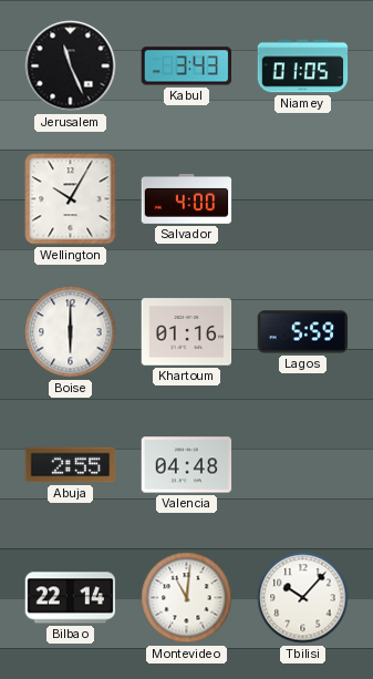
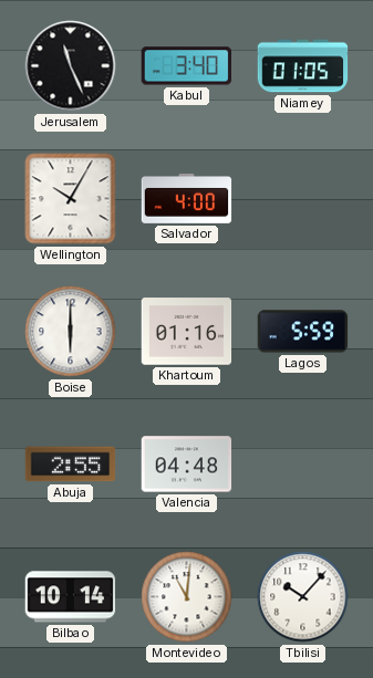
Kabul: 3:43 -> 3:40 (186, 66)
Bilbao: 22:14 -> 10:14 (71, 597)
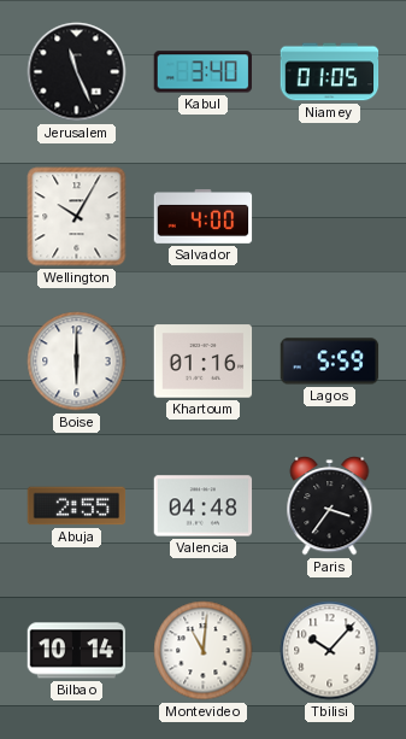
Paris: none -> 3:36 (330, 506)
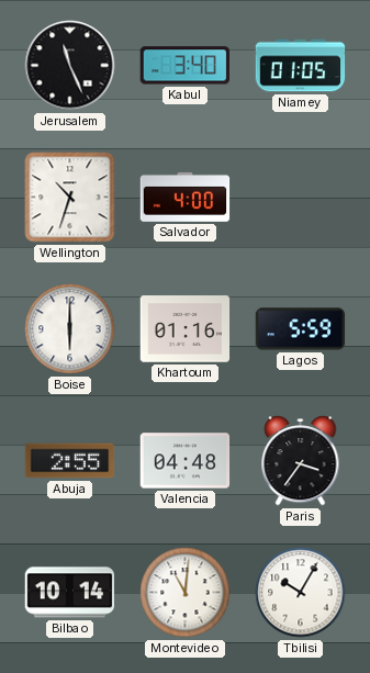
Wellington: 10:05 -> 10:33 (70, 198)
Tbilisi: 10:07 -> 10:05 (301, 593)
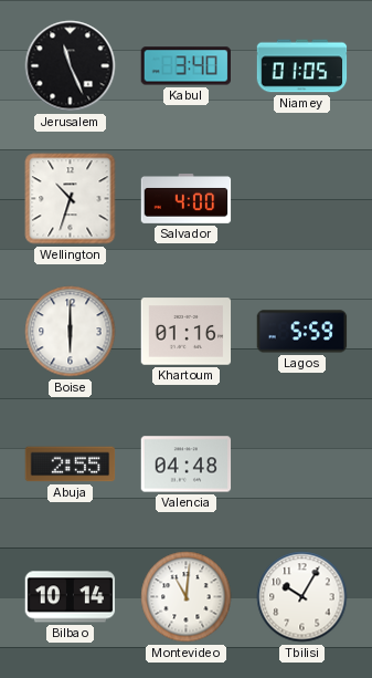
Paris: 3:36 -> none (301, 461)
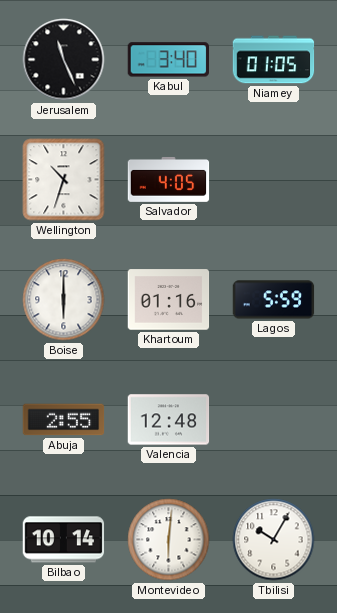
Salvador: 4:00 -> 4:05 (169, 179)
Valencia: 04:48 -> 12:48 (169, 420)
Montevideo: 11:01 -> 6:01 (169, 540)
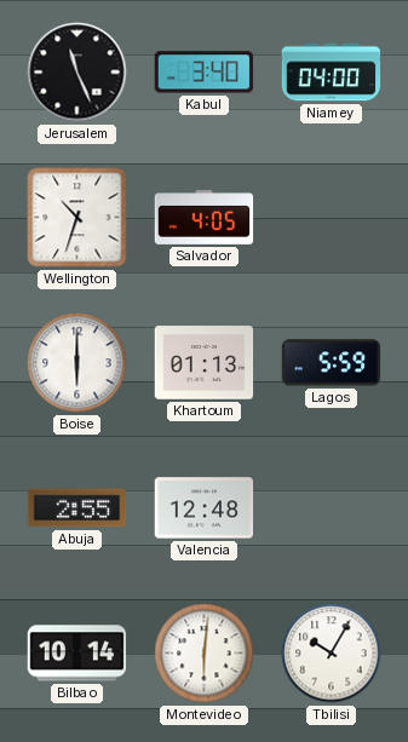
Niamey: 01:05 -> 04:00 (332, 73)
Khartoum: 01:16 -> 01:13 (205, 363)
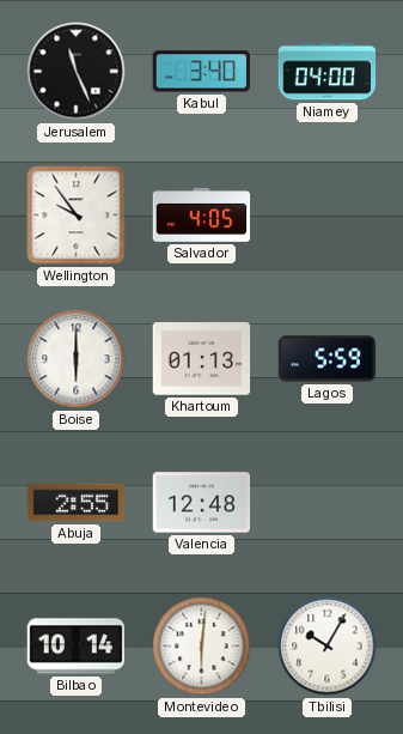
Wellington: 10:33 -> 9:54 (77, 216)
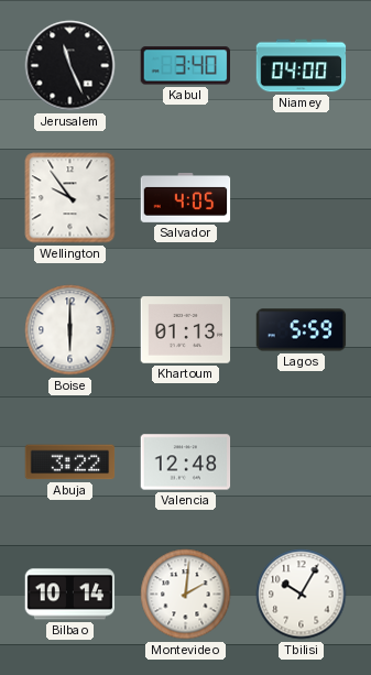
Abuja: 2:55 -> 3:22 (70, 462)
Montevideo: 6:01 -> 2:01 (186, 595)
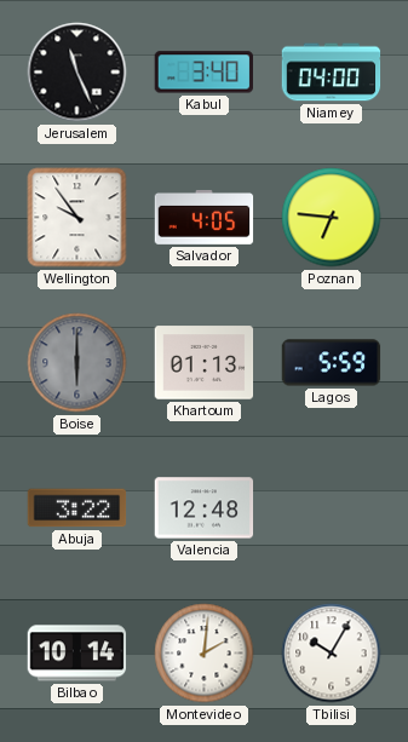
Poznan: none -> 6:46 (332, 218)
Boise dial: white -> grey (77, 363)
